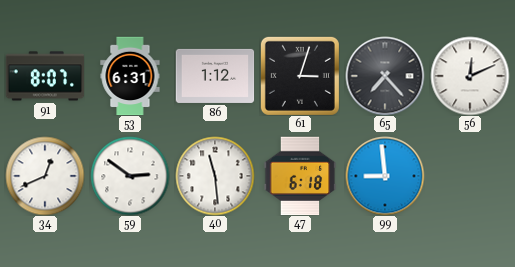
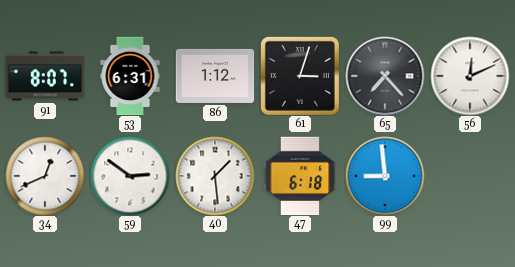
40: 11:29 -> 1:29 (215, 176)
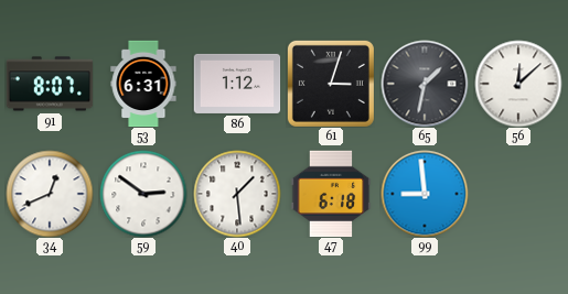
65: 7:23 -> 1:32 (425, 84)
56: 12:11 -> 12:08 (518, 84)
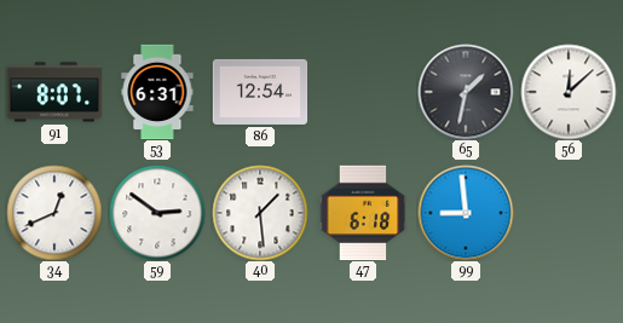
86: 1:12 -> 12:54 (260, 92)
61: 3:03 -> none (331, 84)
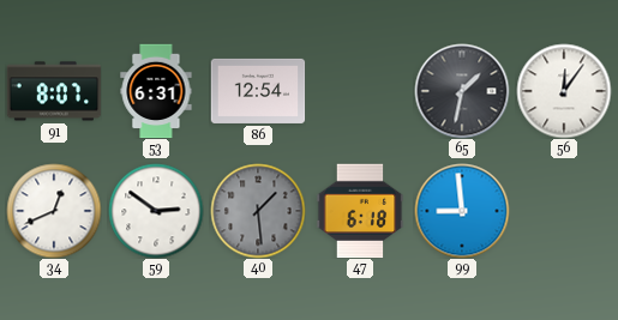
56: 12:08 -> 12:06 (564, 91)
40 dial: white -> grey (258, 211)
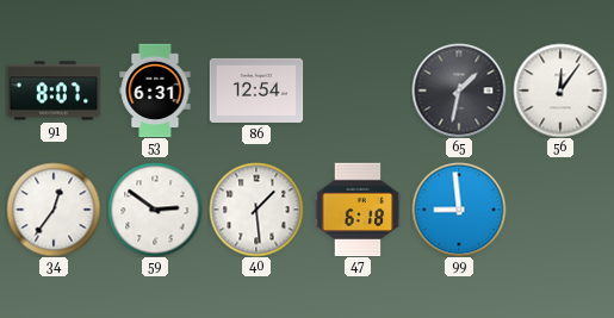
34: 12:41 -> 12:36 (54, 210)
40 dial: grey -> white (256, 210)
